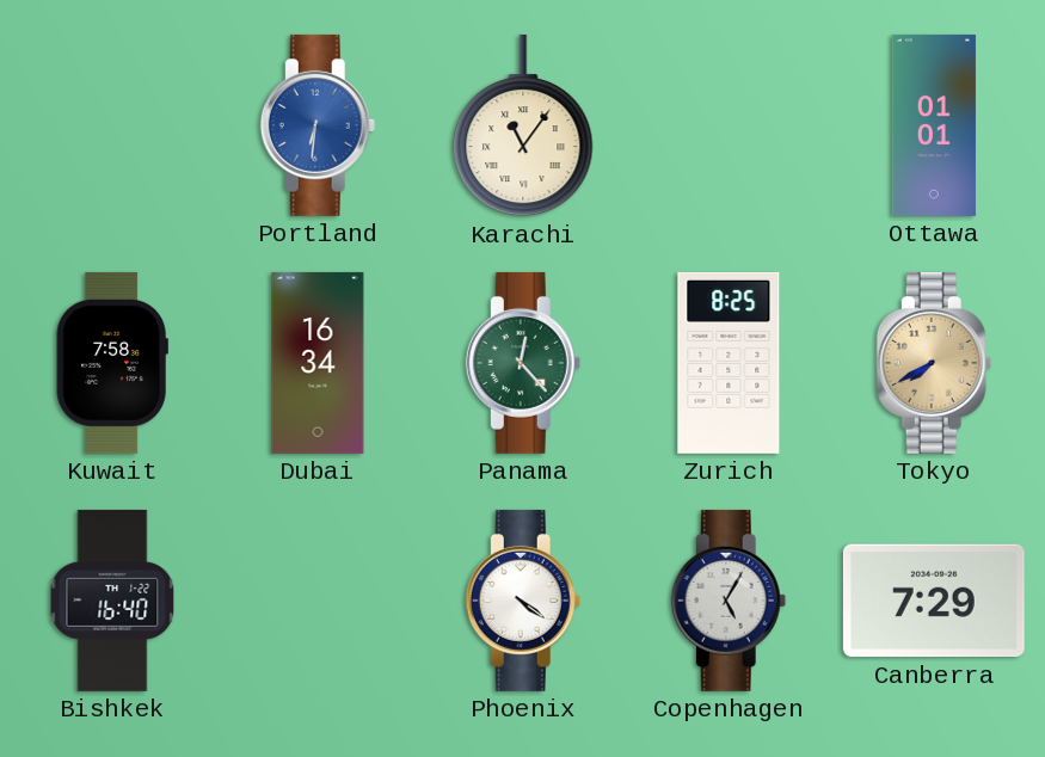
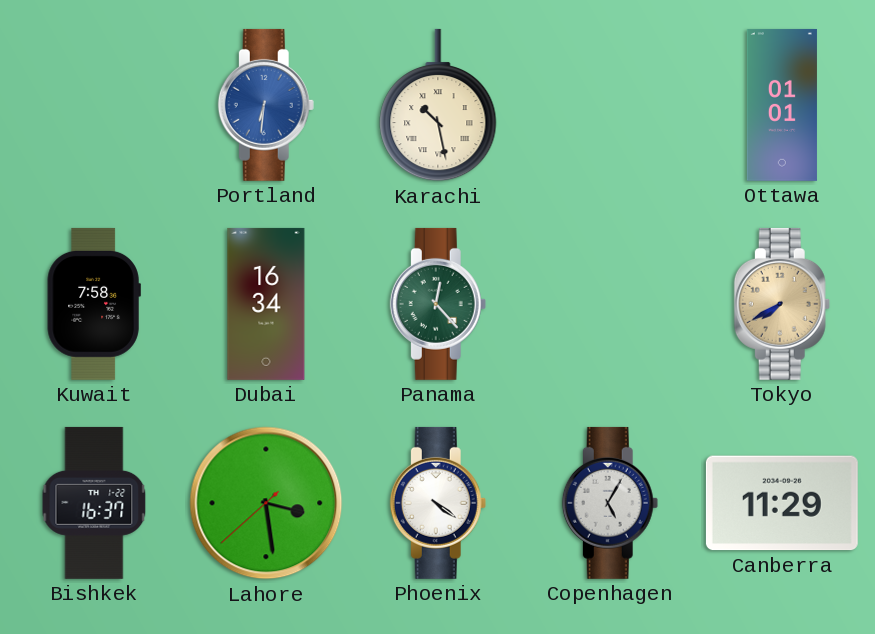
Karachi: 11:06 -> 10:28 (438, 105)
Zurich: 8:25 -> none (729, 363)
Bishkek: 16:40 -> 16:37 (94, 503)
Lahore: none -> 3:28 (266, 503)
Canberra: 7:29 -> 11:29 (782, 503)
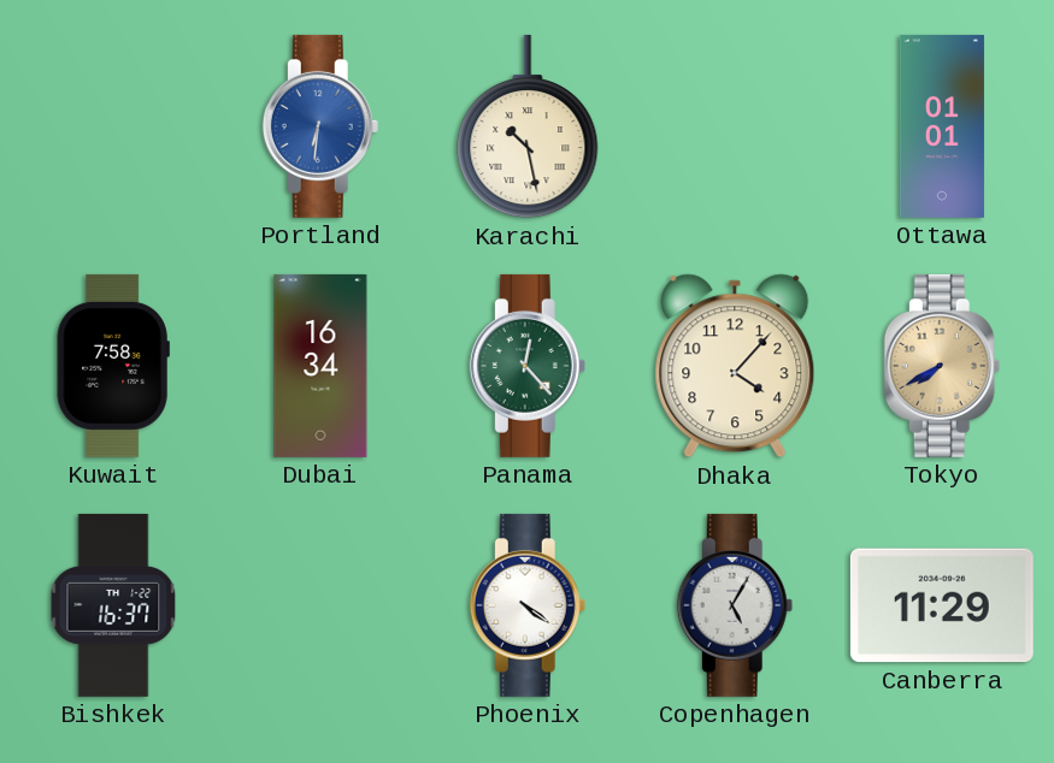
Dhaka: none -> 4:07 (735, 366)
Lahore: 3:28 -> none (266, 503)
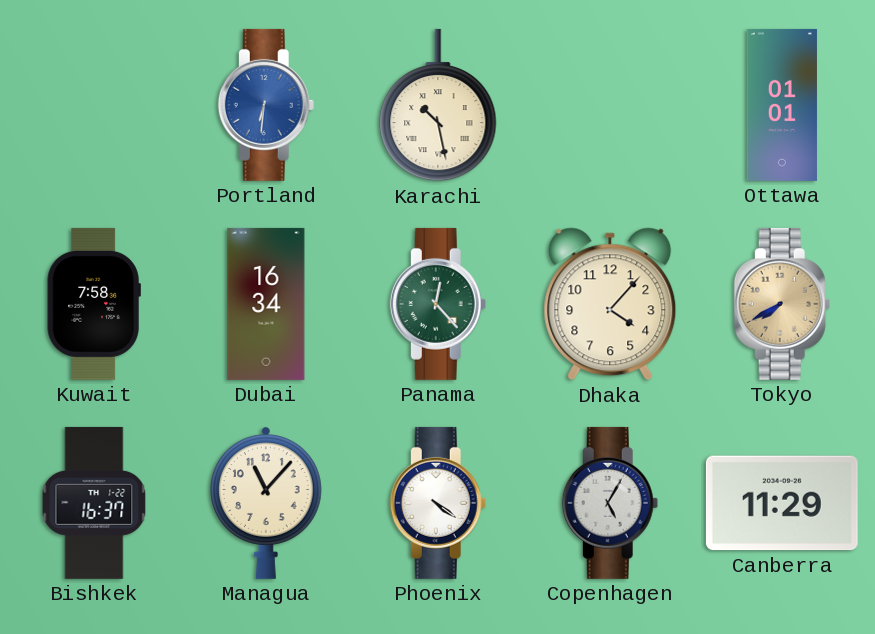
Managua: none -> 11:07 (266, 503)
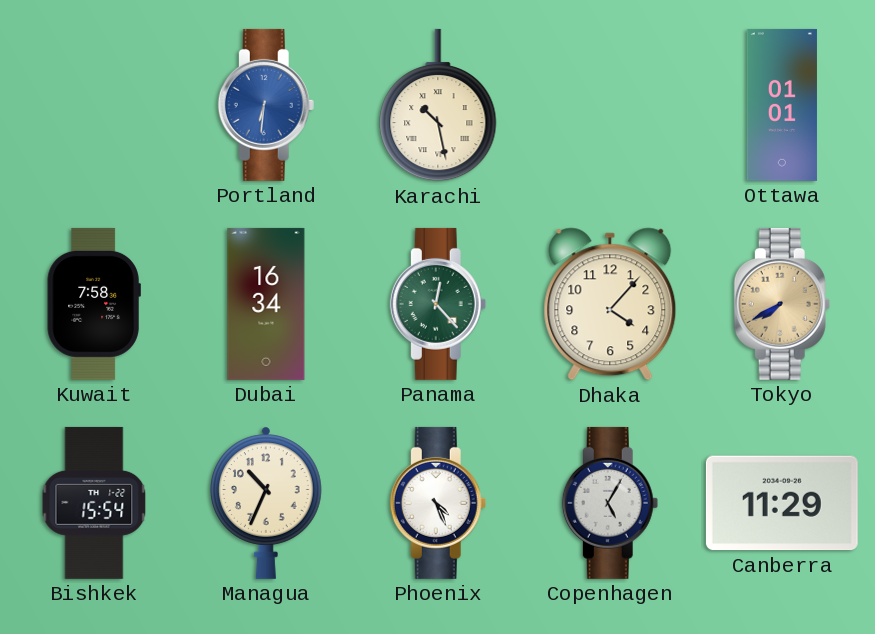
Bishkek: 16:37 -> 15:54 (94, 503)
Managua: 11:07 -> 10:34 (266, 503)
Phoenix: 4:21 -> 4:26 (438, 503)
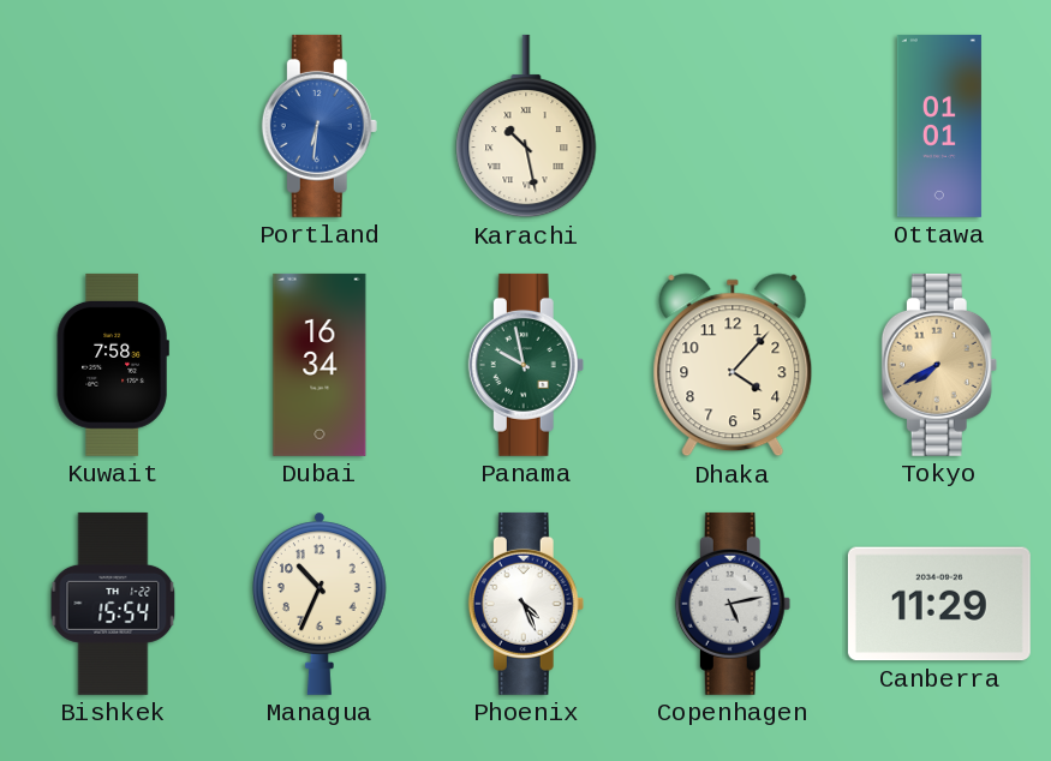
Panama: 12:23 -> 9:58 (526, 365)
Copenhagen: 5:05 -> 5:13 (733, 604)
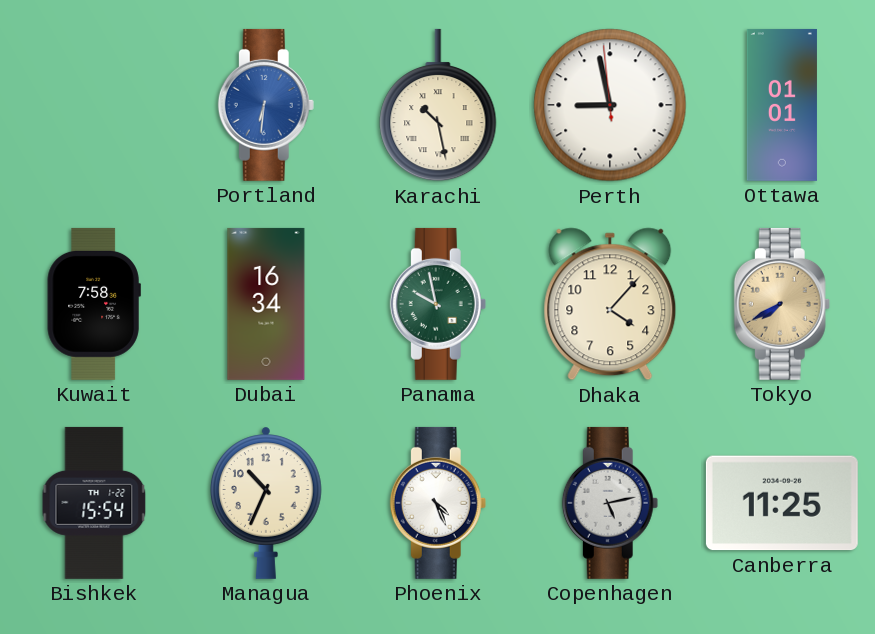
Perth: none -> 8:57 (610, 105)
Canberra: 11:29 -> 11:25 (782, 503)
